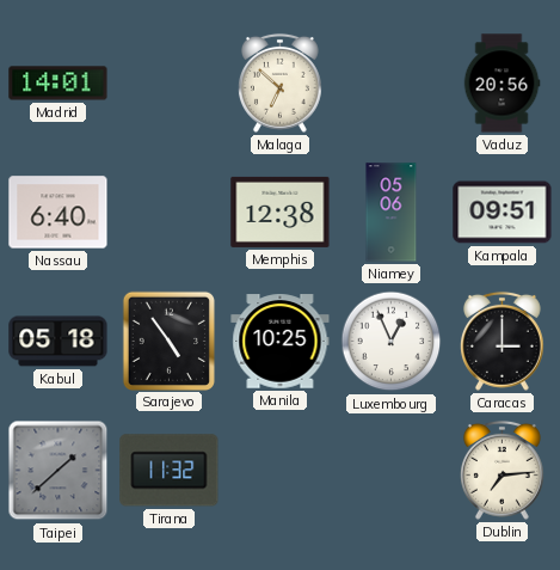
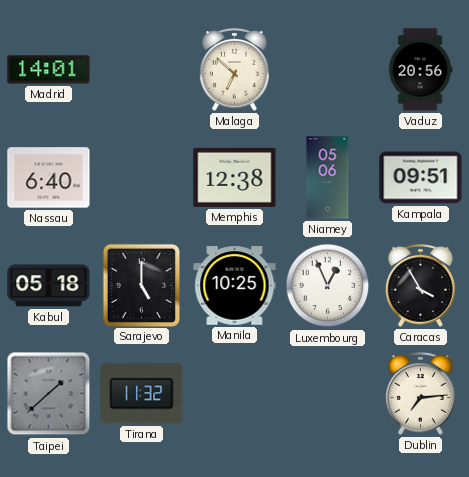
Sarajevo: 4:54 -> 5:00 (141, 285)
Caracas: 3:00 -> 3:55 (420, 285)
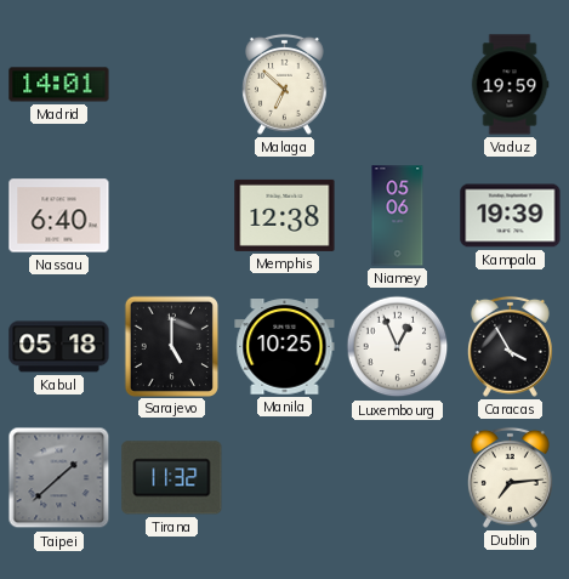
Vaduz: 20:56 -> 19:59 (510, 85)
Kampala: 09:51 -> 19:39 (511, 216)
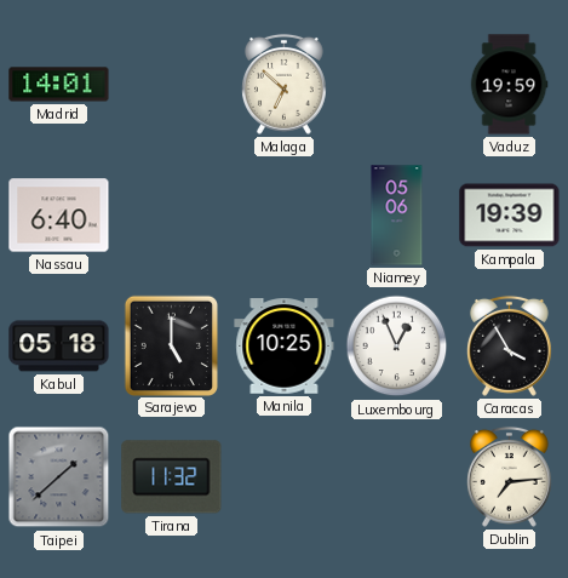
Memphis: 12:38 -> none (285, 215)
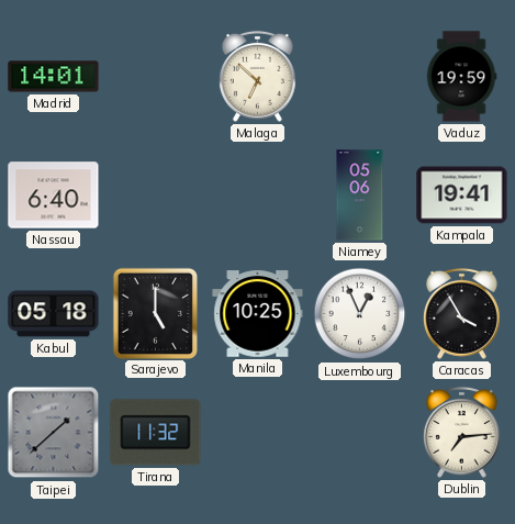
Kampala: 19:39 -> 19:41 (462, 196)
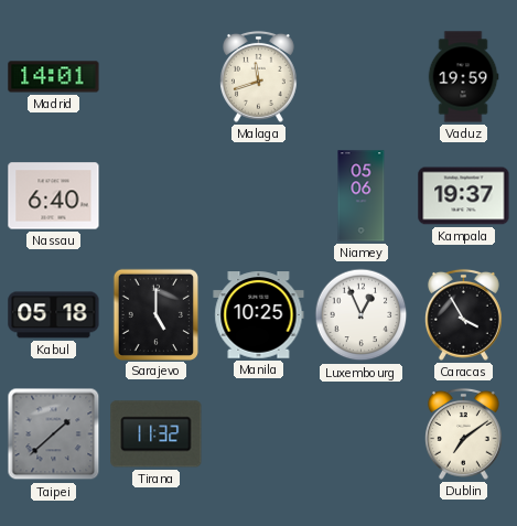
Malaga: 6:52 -> 11:42 (258, 76)
Kampala: 19:41 -> 19:37 (464, 196)
Dublin: 7:14 -> 7:09 (463, 433)
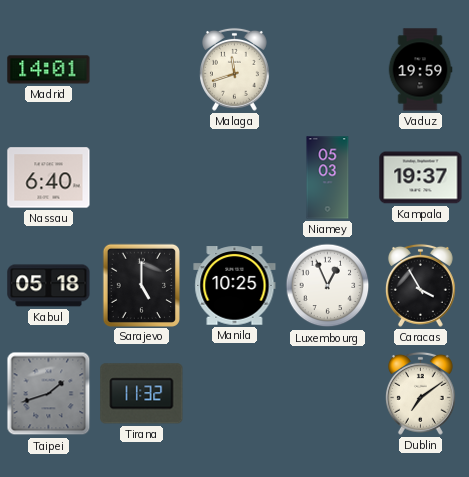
Niamey: 05:06 -> 05:03 (328, 178)
Taipei: 1:38 -> 1:42 (49, 394)
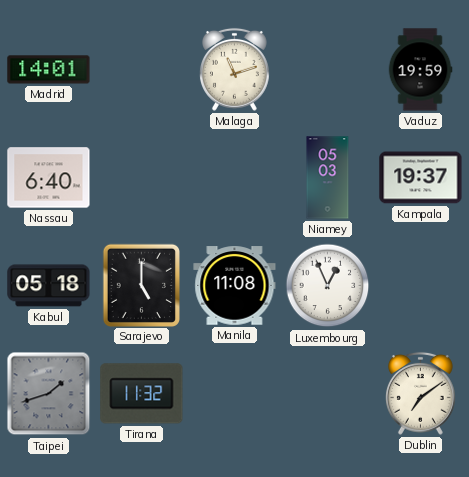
Malaga: 11:42 -> 11:12 (234, 69)
Manila: 10:25 -> 11:08 (235, 286)
Caracas: 3:55 -> none (420, 285)
